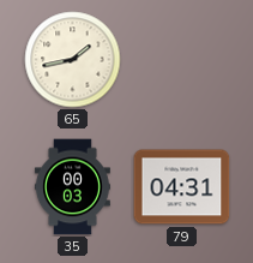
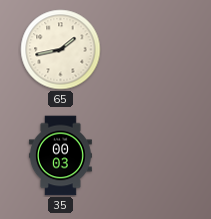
79: 04:31 -> none (182, 187)
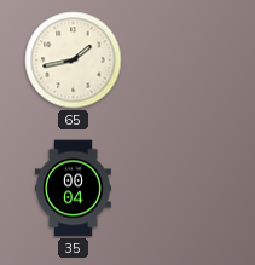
35: 00:03 -> 00:04 (74, 189)
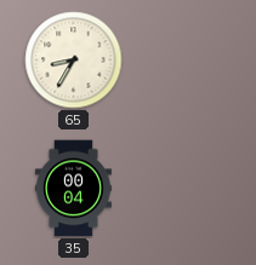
65: 1:43 -> 8:35 (74, 61)
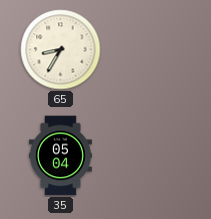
35: 00:04 -> 05:04 (61, 156)
